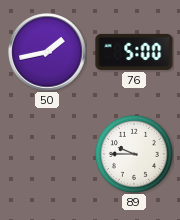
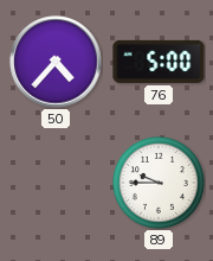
50: 1:43 -> 4:37 (56, 62)
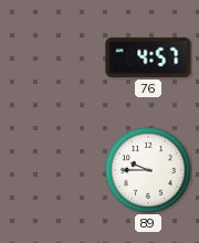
50: 4:37 -> none (56, 62)
76: 5:00 -> 4:57 (148, 57)
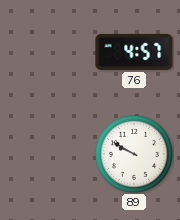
89: 9:45 -> 9:50 (134, 154)
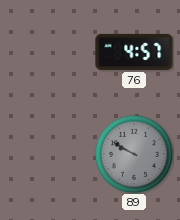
89 dial: white -> grey (134, 154)
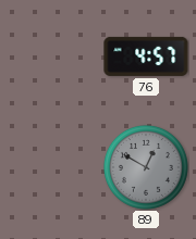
89: 9:50 -> 12:50 (146, 167)
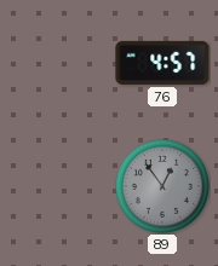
89: 12:50 -> 12:54 (162, 186)
